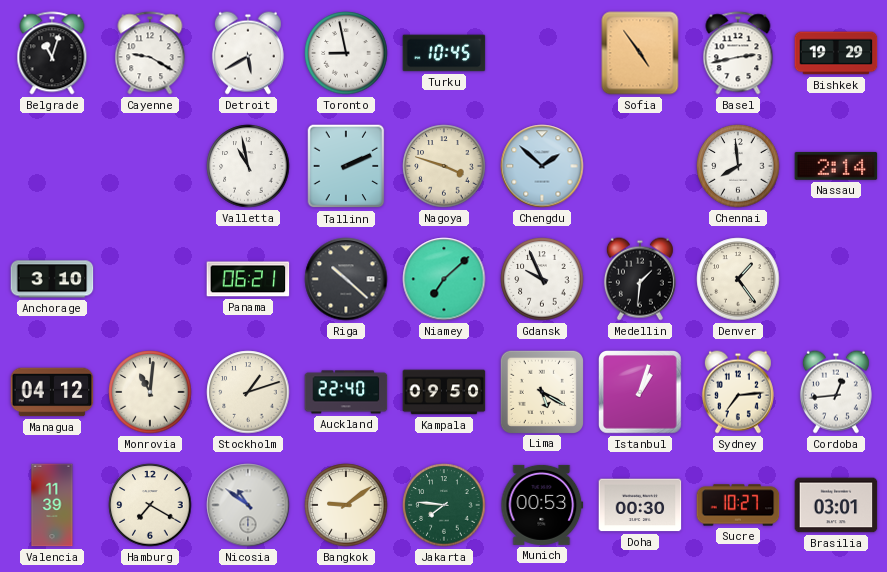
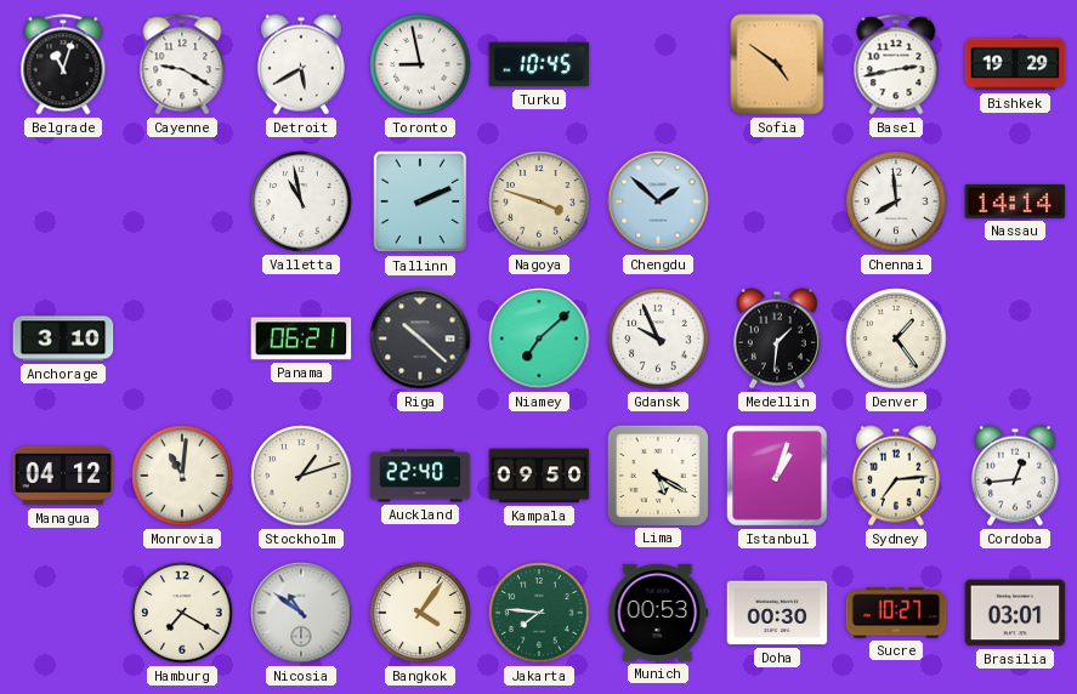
Sofia: 4:54 -> 4:51 (777, 64)
Nassau: 2:14 -> 14:14 (1015, 201)
Valencia: 11:39 -> none (52, 505)
Bangkok: 9:09 -> 4:06 (420, 613)
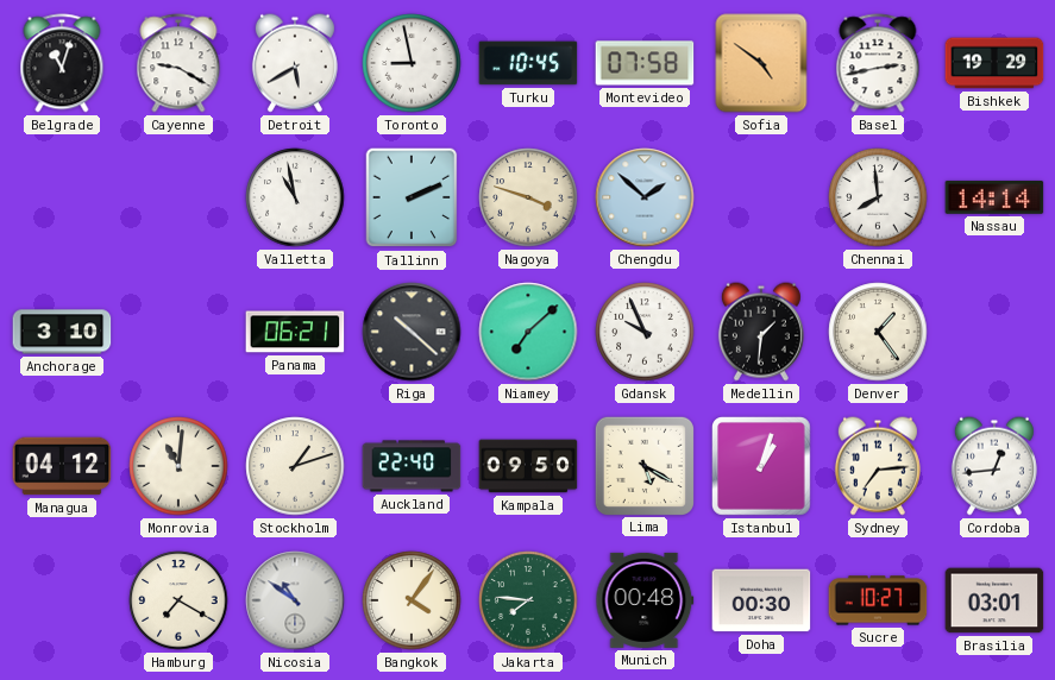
Montevideo: none -> 07:58 (645, 63)
Munich: 00:53 -> 00:48 (645, 600)
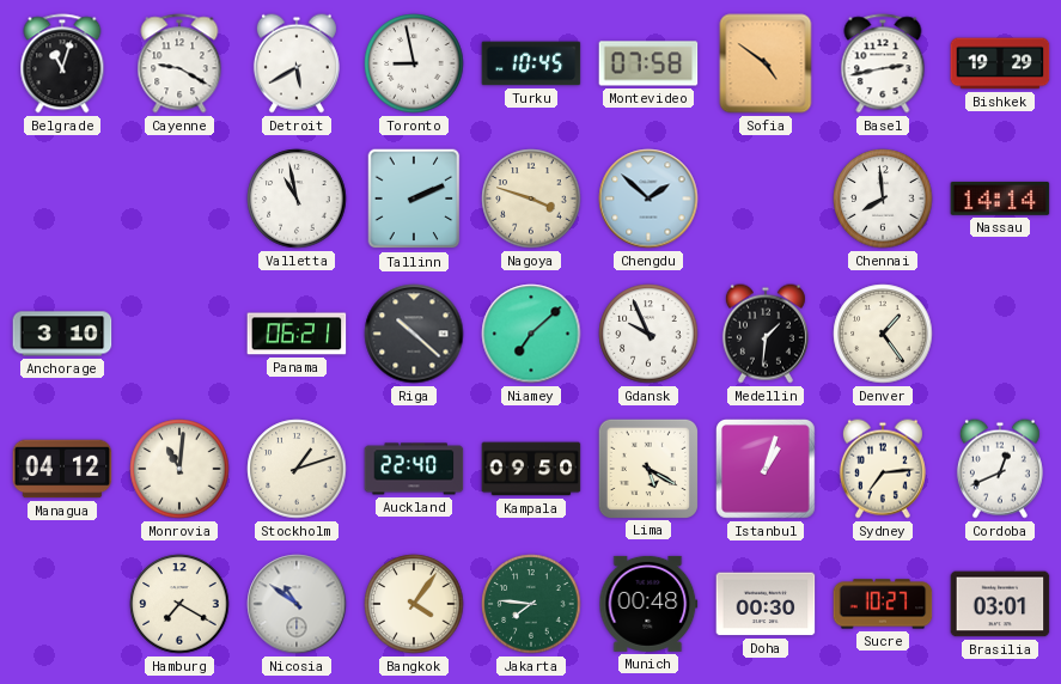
Cordoba: 12:44 -> 12:41 (1000, 469)
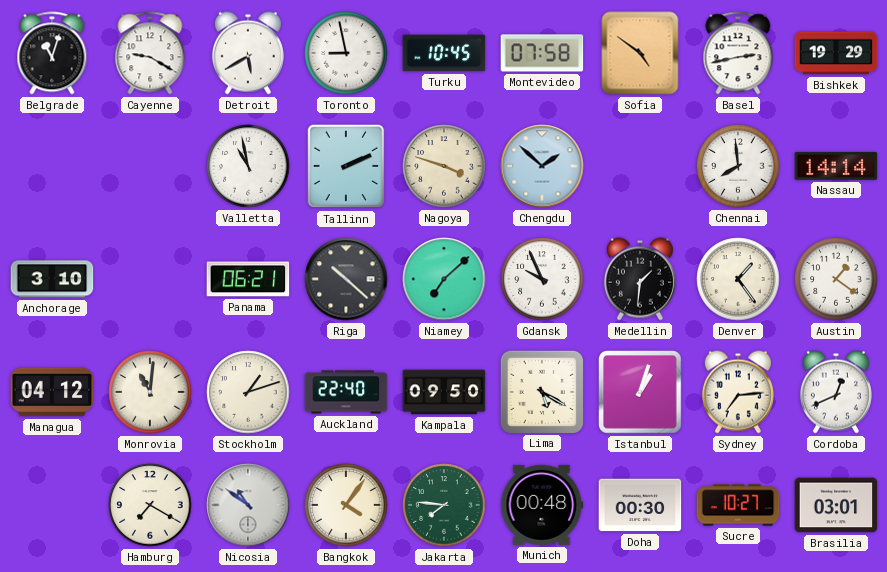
Austin: none -> 1:21 (836, 279)
